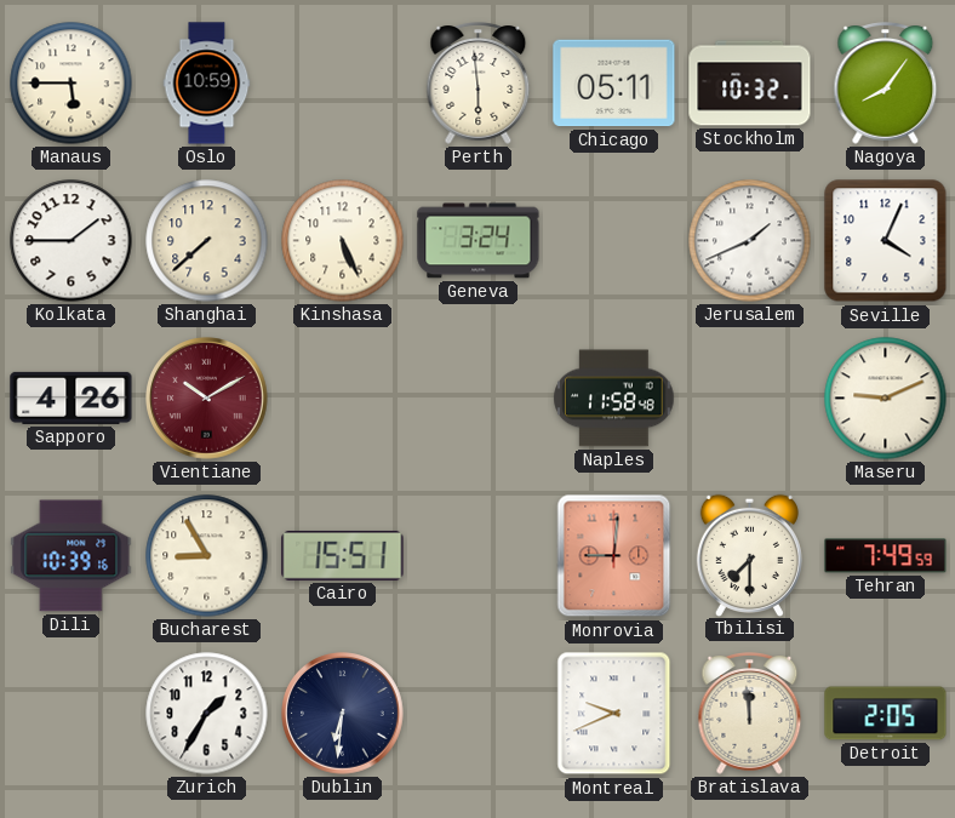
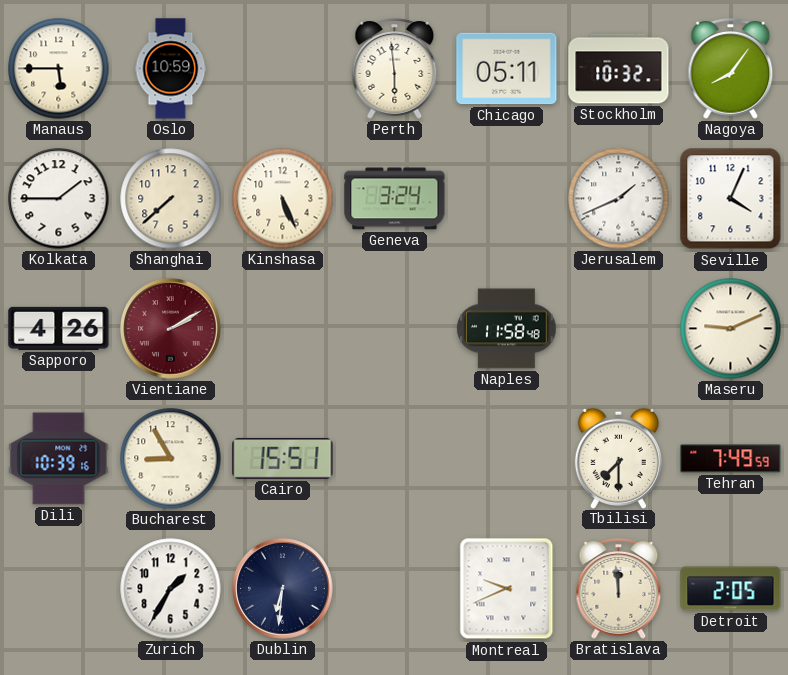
Vientiane: 10:10 -> 2:10 (171, 329)
Monrovia: 9:01 -> none (614, 556)
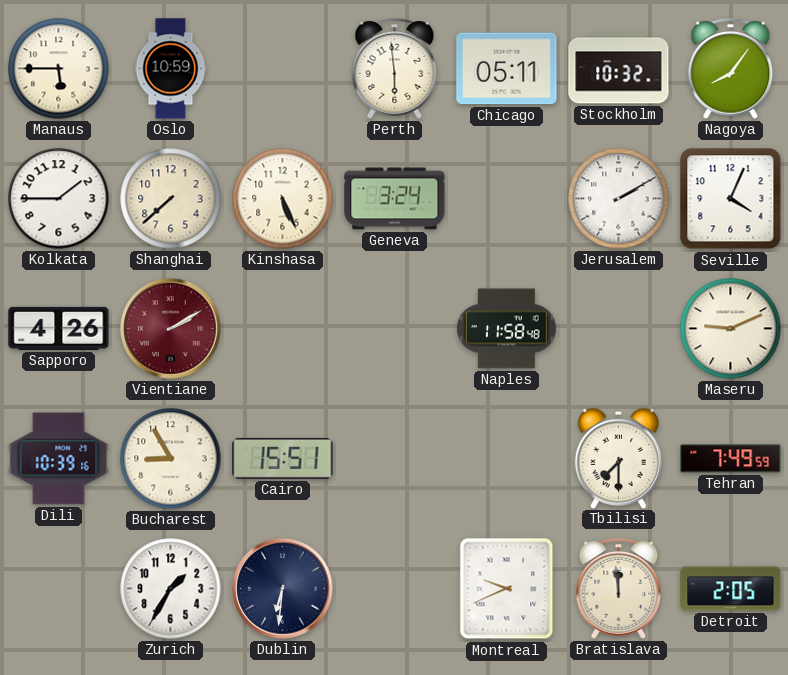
Jerusalem: 1:41 -> 2:10 (619, 199)
